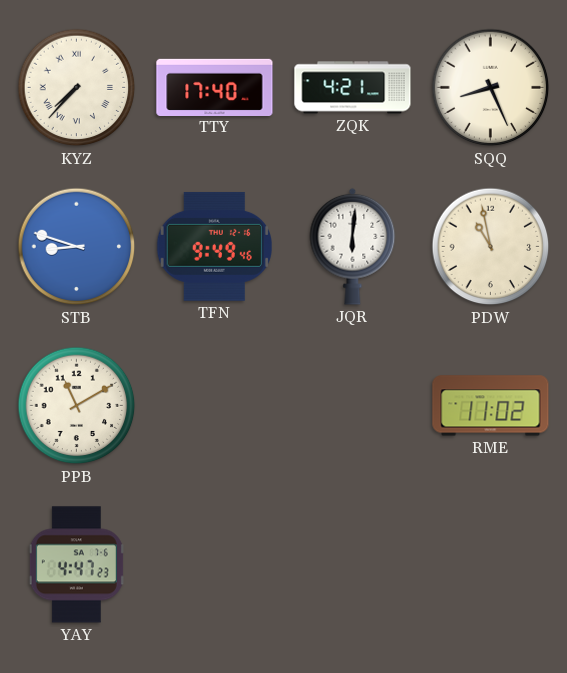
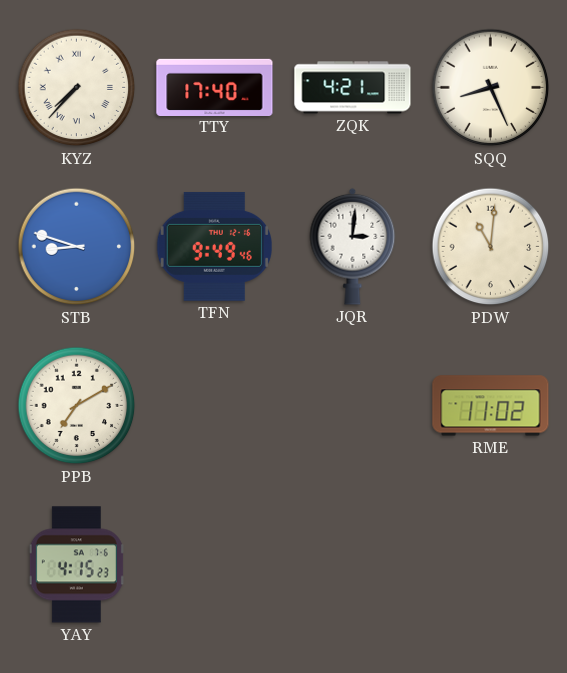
JQR: 6:01 -> 3:01 (353, 246)
PDW: 10:58 -> 11:01 (491, 247)
PPB: 11:10 -> 7:10 (77, 406)
YAY: 4:47 -> 4:15 (76, 565)
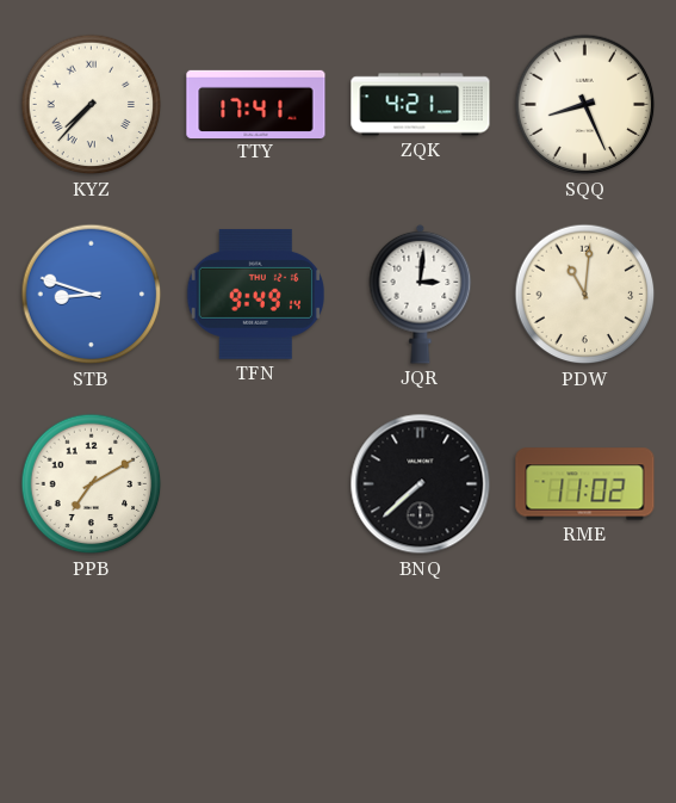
TTY: 17:40 -> 17:41 (256, 104)
TFN: 9:49:46 -> 9:49:14 (255, 294)
BNQ: none -> 7:38 (421, 484)
YAY: 4:15 -> none (76, 565)
